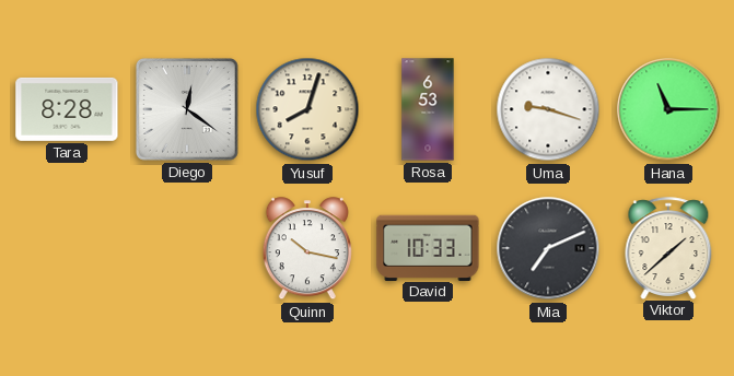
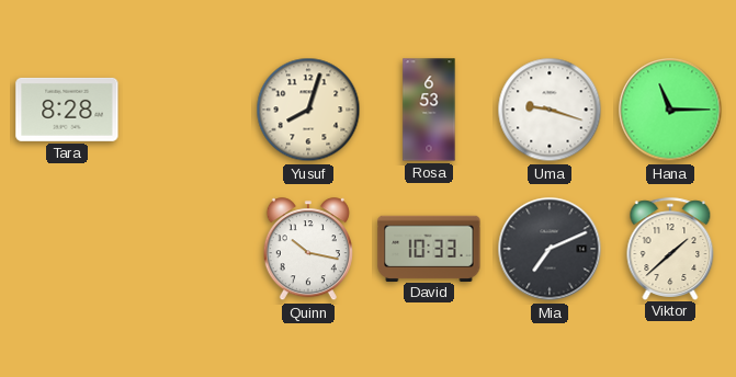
Diego: 12:21 -> none (187, 109)
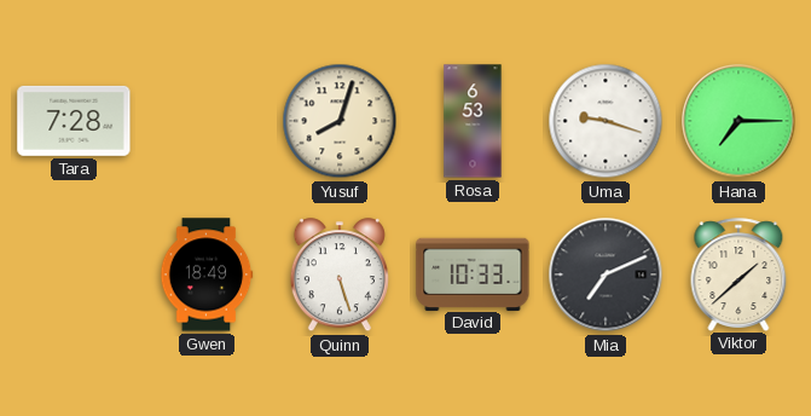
Tara: 8:28 -> 7:28 (74, 121)
Hana: 11:15 -> 7:15 (738, 121)
Gwen: none -> 18:49 (207, 275)
Quinn: 10:17 -> 5:27 (340, 276)
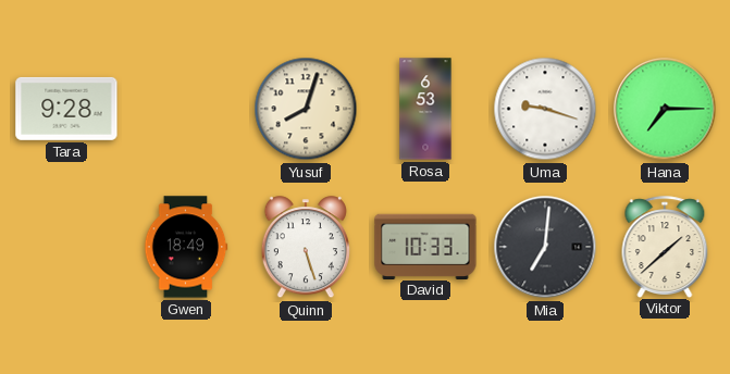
Tara: 7:28 -> 9:28 (66, 109)
Mia: 7:11 -> 7:01 (545, 247)
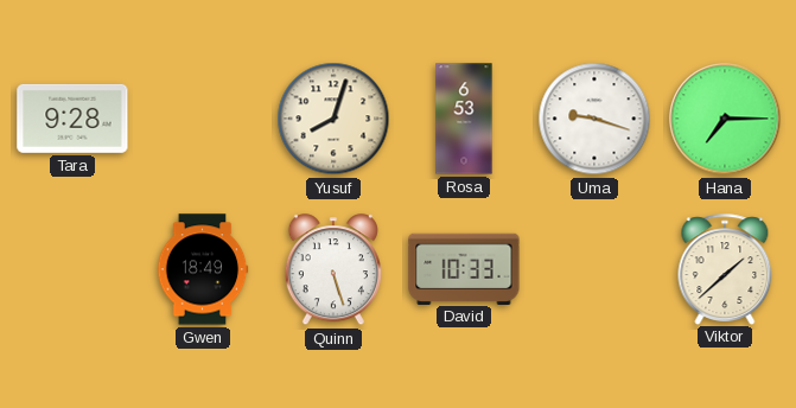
Mia: 7:01 -> none (545, 247)
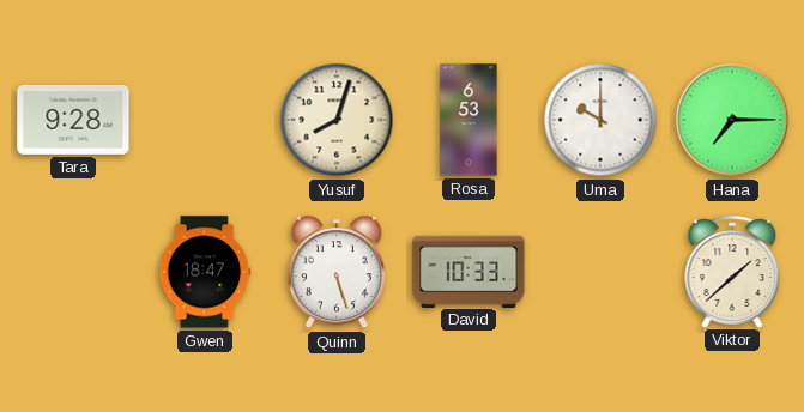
Uma: 9:18 -> 10:00 (600, 120)
Gwen: 18:49 -> 18:47 (205, 272)
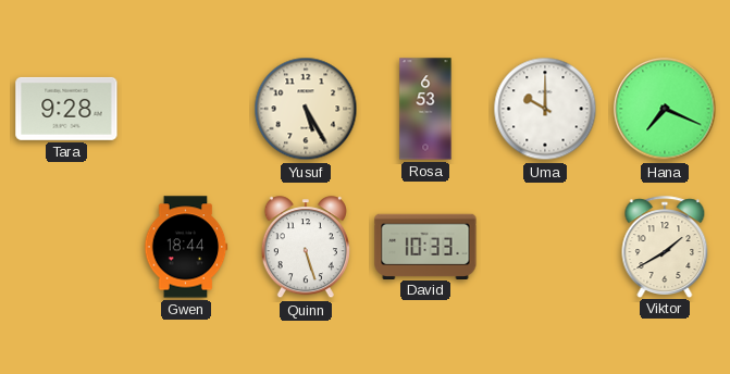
Yusuf: 8:03 -> 5:25 (306, 109)
Hana: 7:15 -> 7:19 (665, 109)
Gwen: 18:47 -> 18:44 (186, 247)
Viktor: 1:38 -> 1:40 (665, 247)
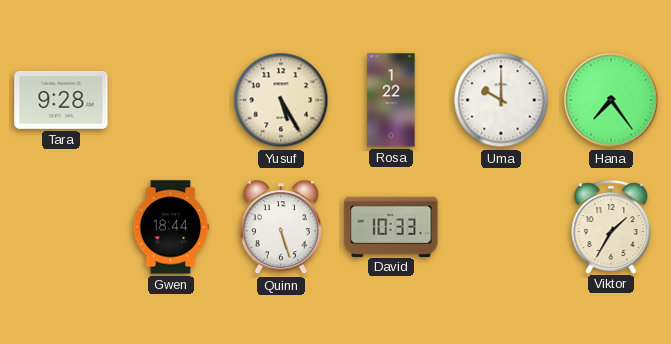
Rosa: 6:53 -> 1:22 (391, 100)
Hana: 7:19 -> 7:24 (611, 100)
Viktor: 1:40 -> 1:35 (611, 227)
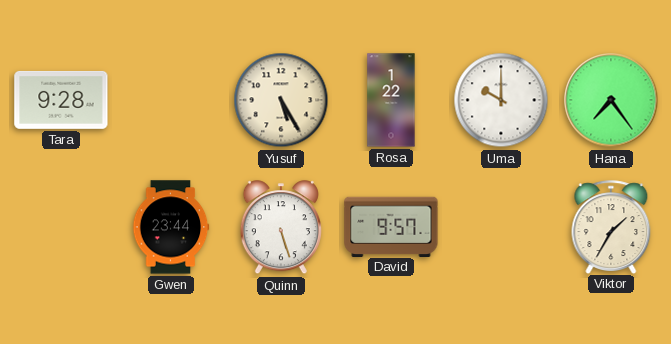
Gwen: 18:44 -> 23:44 (171, 227)
David: 10:33 -> 9:57 (391, 226)
